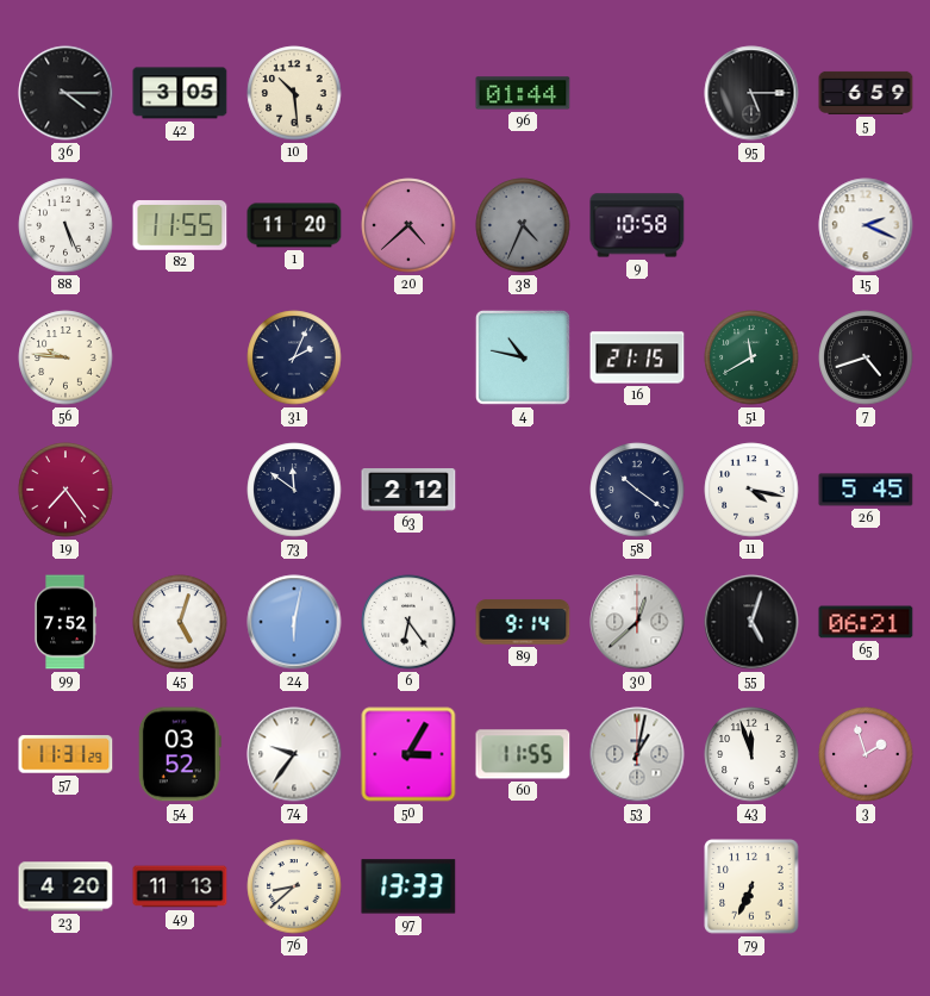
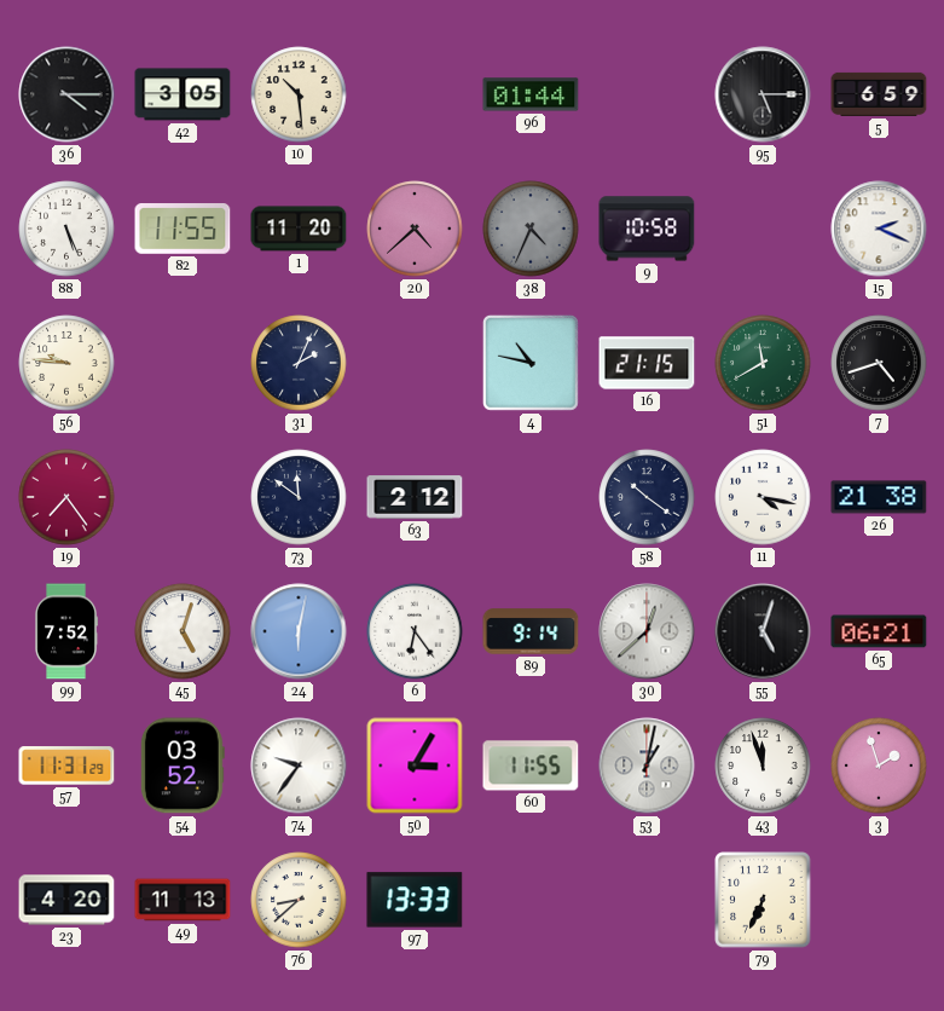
26: 5:45 -> 21:38 (879, 497)
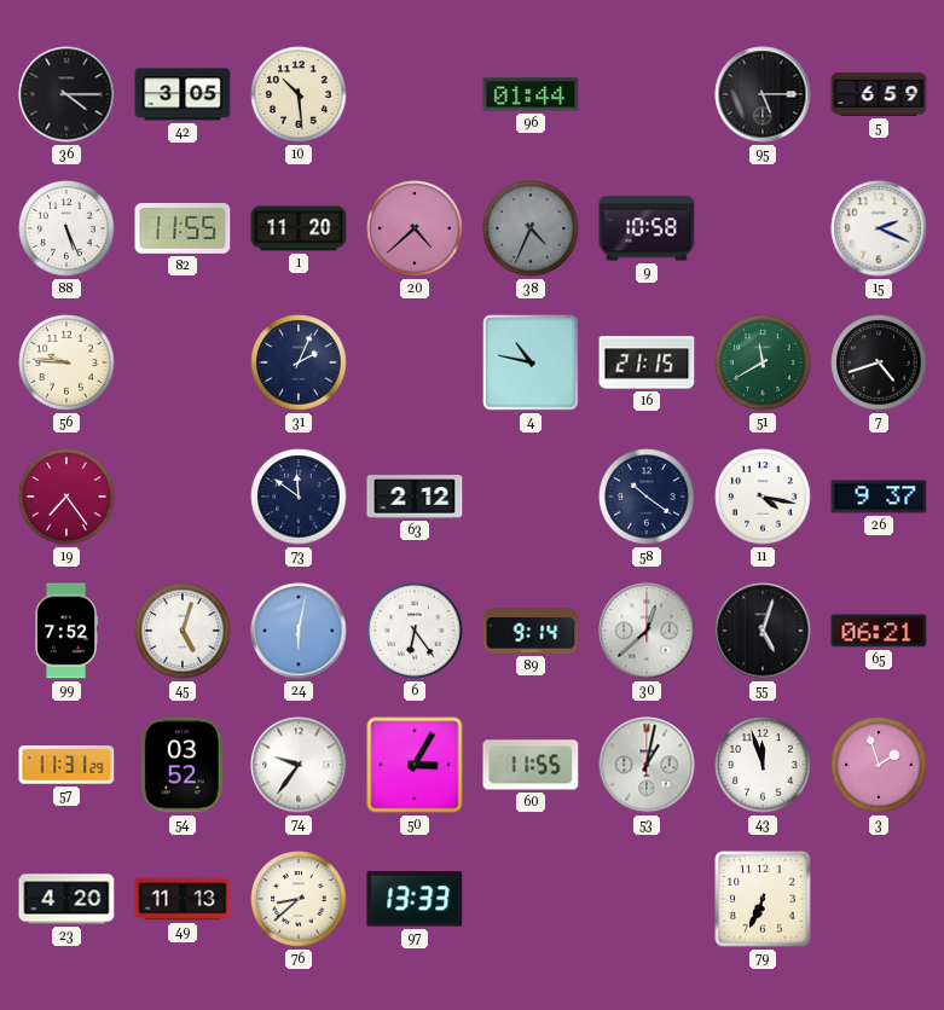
26: 21:38 -> 9:37 (879, 497)
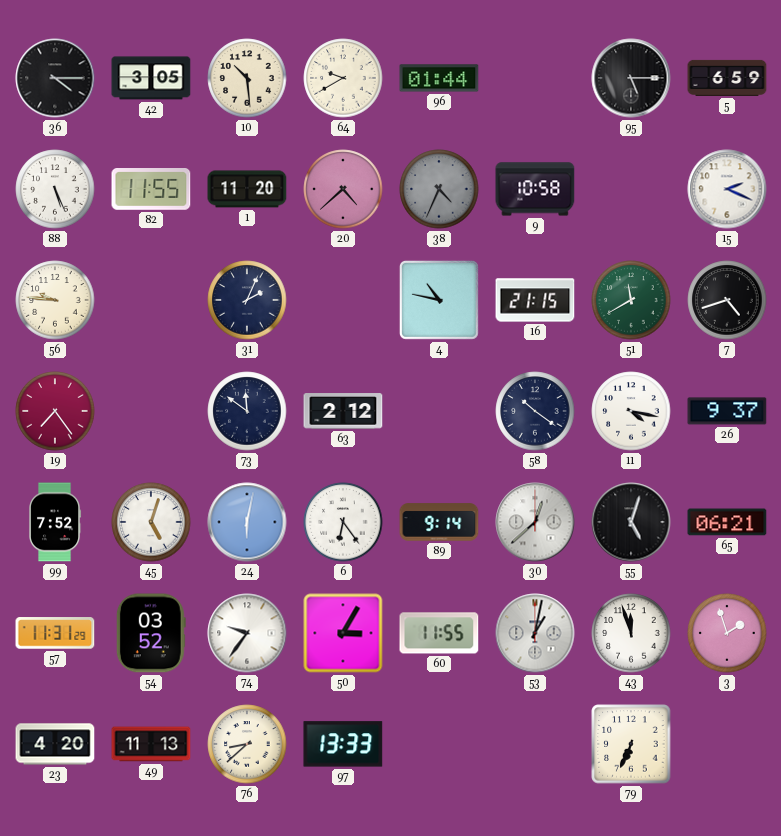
64: none -> 9:40 (343, 78)
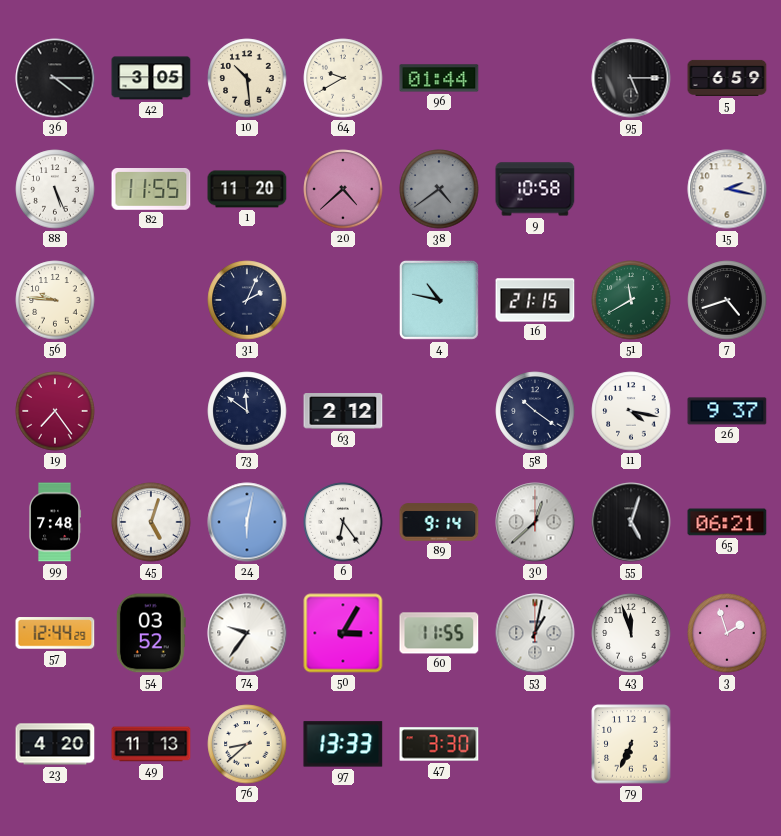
38: 4:34 -> 4:39 (439, 189)
15: 2:19 -> 2:17 (727, 189)
99: 7:52 -> 7:48 (55, 522)
57: 11:31 -> 12:44 (55, 633)
47: none -> 3:30 (439, 744)
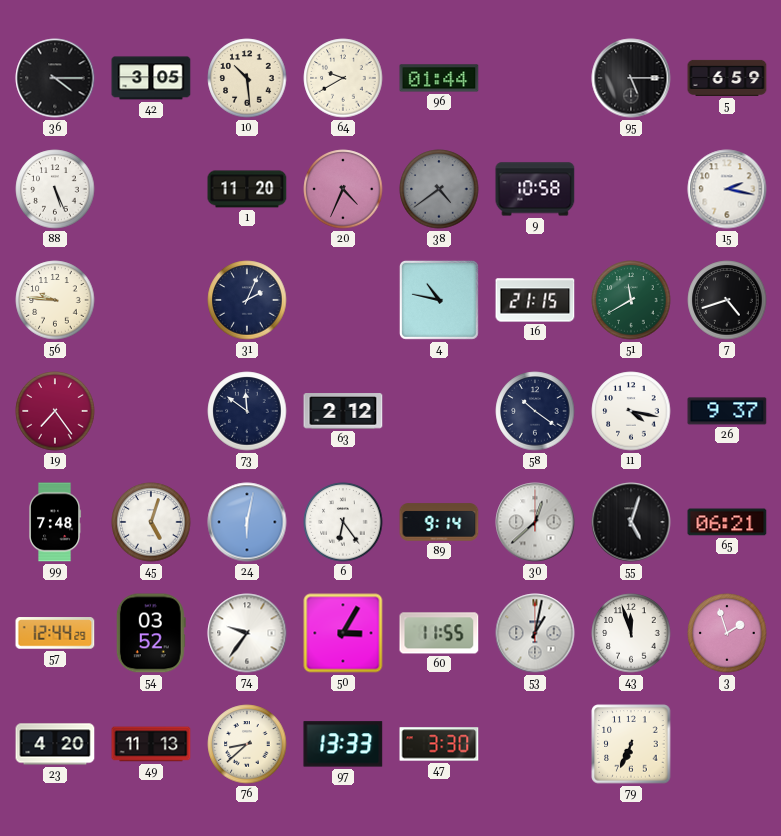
82: 11:55 -> none (151, 190)
20: 4:38 -> 4:34 (343, 189)
